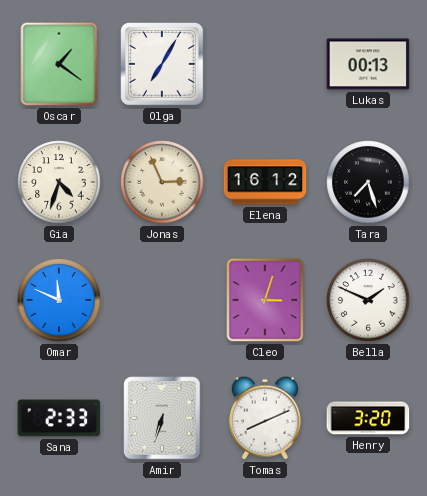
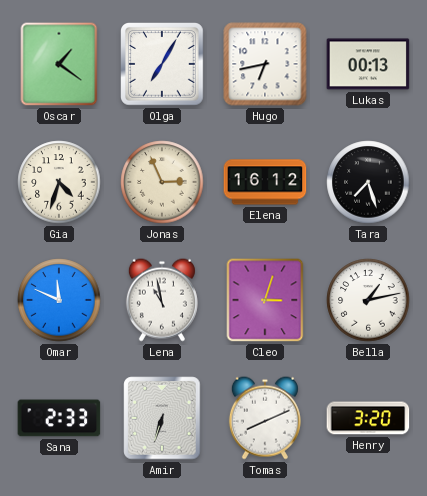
Hugo: none -> 6:43 (265, 64)
Lena: none -> 10:58 (162, 300)
Bella: 1:49 -> 1:13 (368, 300)
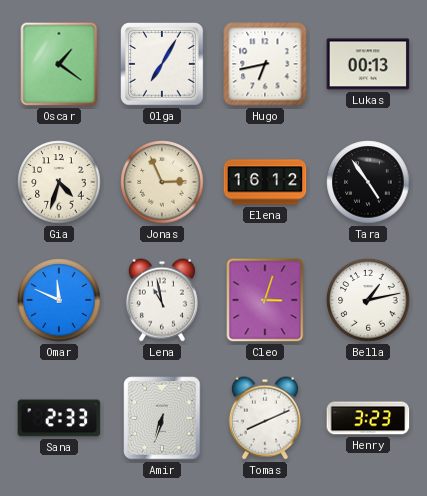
Tara: 7:27 -> 4:54 (368, 182)
Henry: 3:20 -> 3:23 (368, 418)
